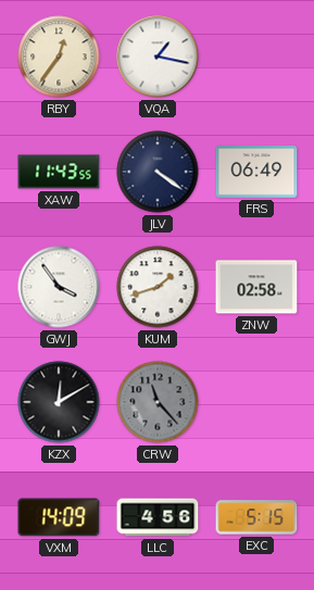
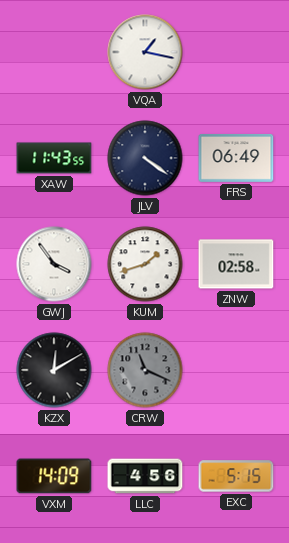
RBY: 12:36 -> none (59, 57)
CRW: 11:23 -> 11:19 (145, 370)
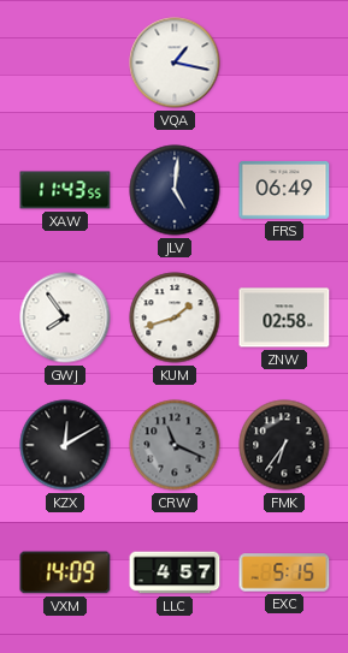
JLV: 4:21 -> 5:01 (175, 190)
GWJ: 3:54 -> 7:54 (65, 317)
FMK: none -> 6:36 (284, 445)
LLC: 4:56 -> 4:57 (175, 572)
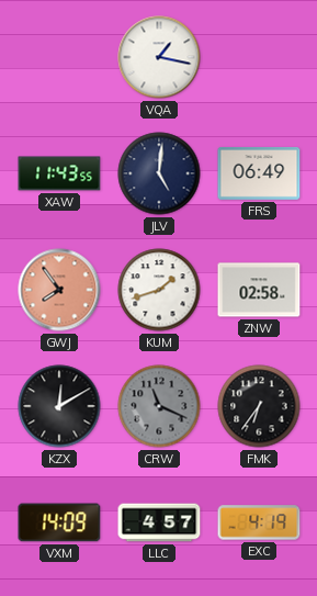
GWJ dial: white -> salmon (59, 290)
EXC: 5:15 -> 4:19 (259, 522)
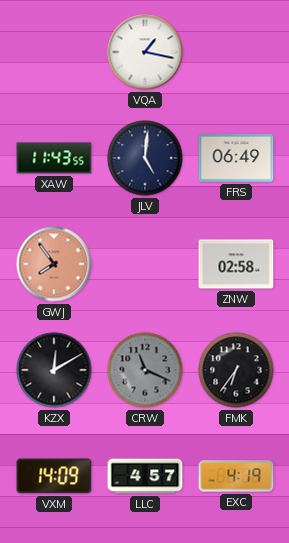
KUM: 1:42 -> none (159, 290)
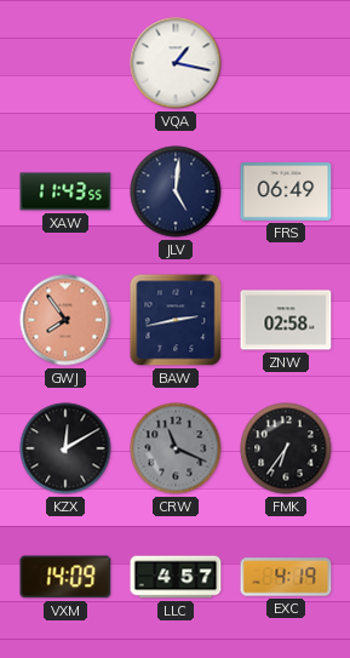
BAW: none -> 2:43 (176, 320)
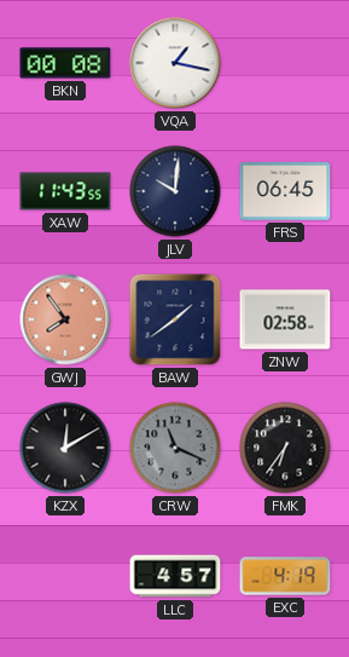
BKN: none -> 00:08 (65, 63)
JLV: 5:01 -> 10:01 (175, 191)
FRS: 06:49 -> 06:45 (285, 191)
BAW: 2:43 -> 1:39 (175, 319)
VXM: 14:09 -> none (65, 577)
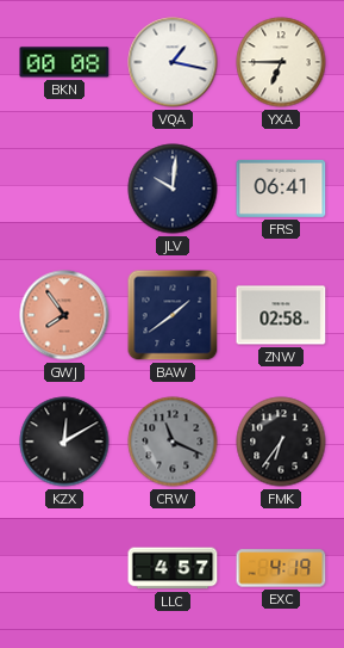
YXA: none -> 6:45 (281, 62)
XAW: 11:43 -> none (65, 191)
FRS: 06:45 -> 06:41 (281, 189)
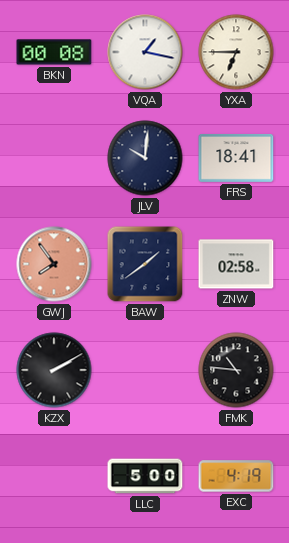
FRS: 06:41 -> 18:41 (236, 158)
KZX: 12:10 -> 2:10 (54, 370)
CRW: 11:19 -> none (173, 442)
FMK: 6:36 -> 10:46 (236, 370)
LLC: 4:57 -> 5:00 (145, 476)
